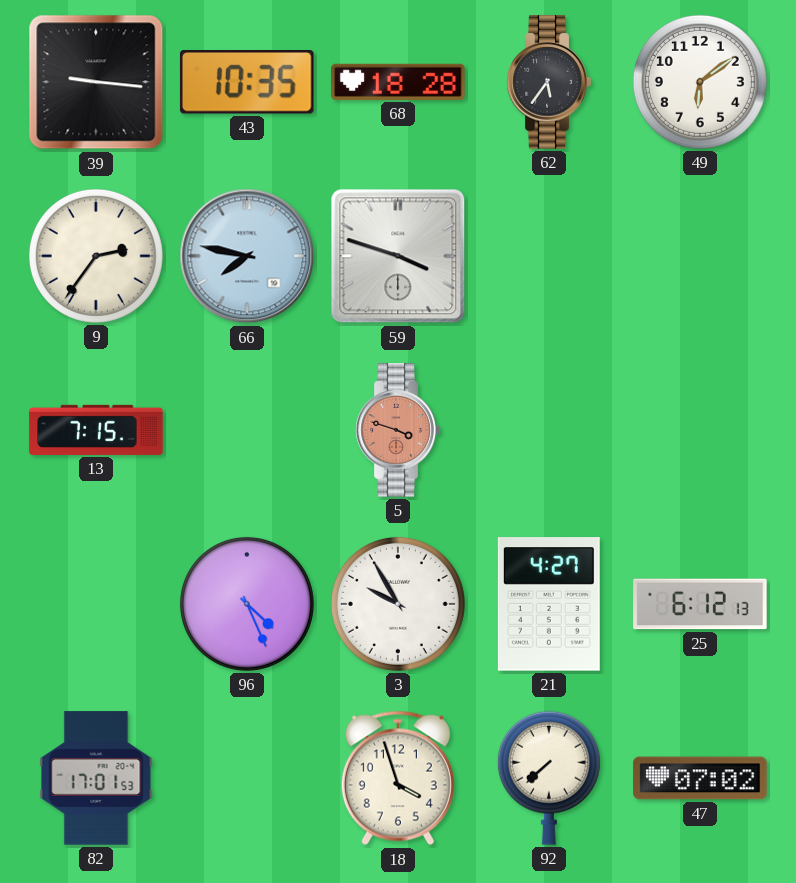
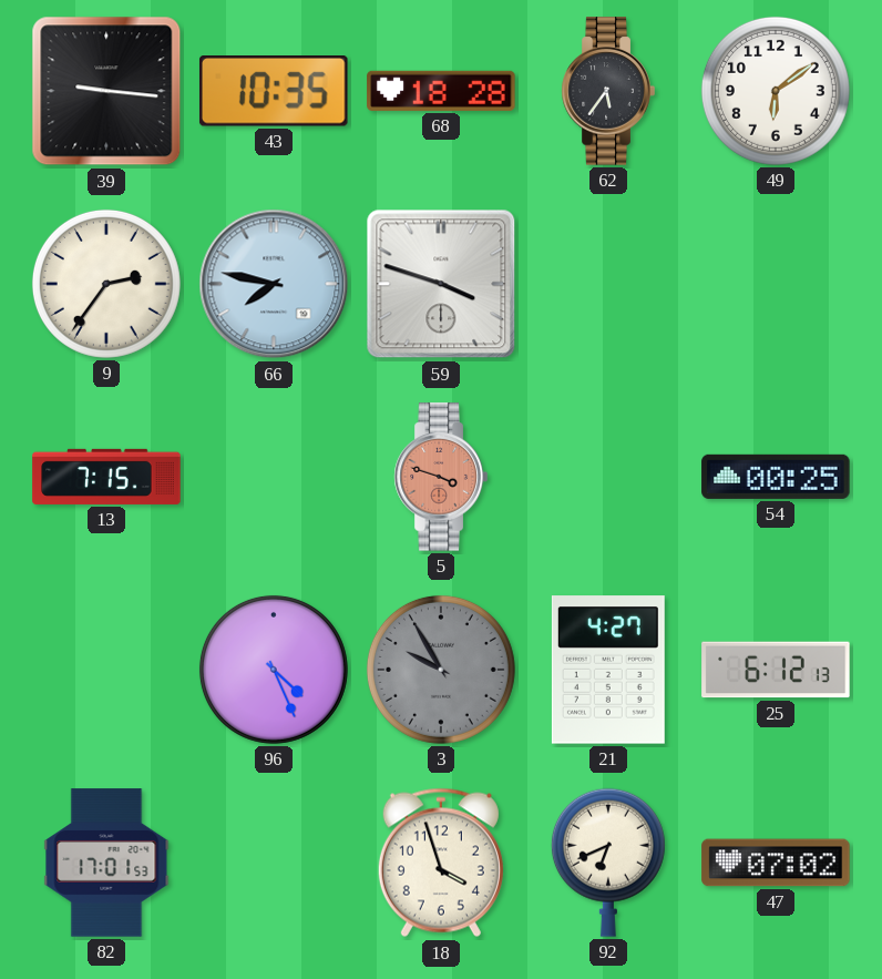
54: none -> 00:25 (776, 477)
3 dial: white -> grey (441, 670)
92: 7:38 -> 6:41 (608, 863)
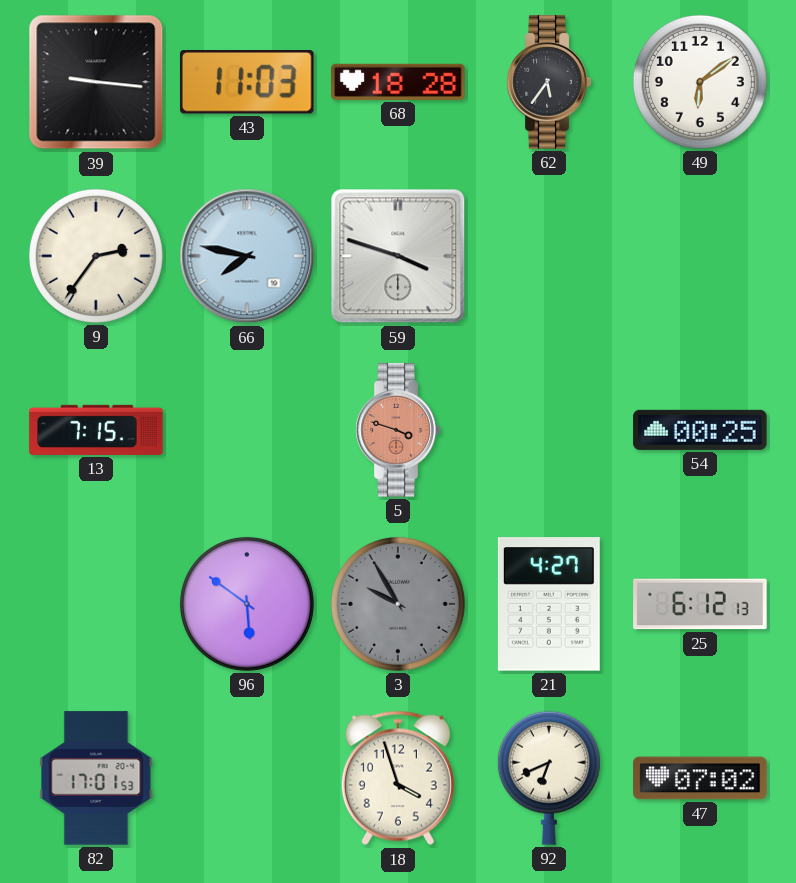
43: 10:35 -> 11:03 (247, 83)
96: 4:26 -> 5:51 (247, 604)
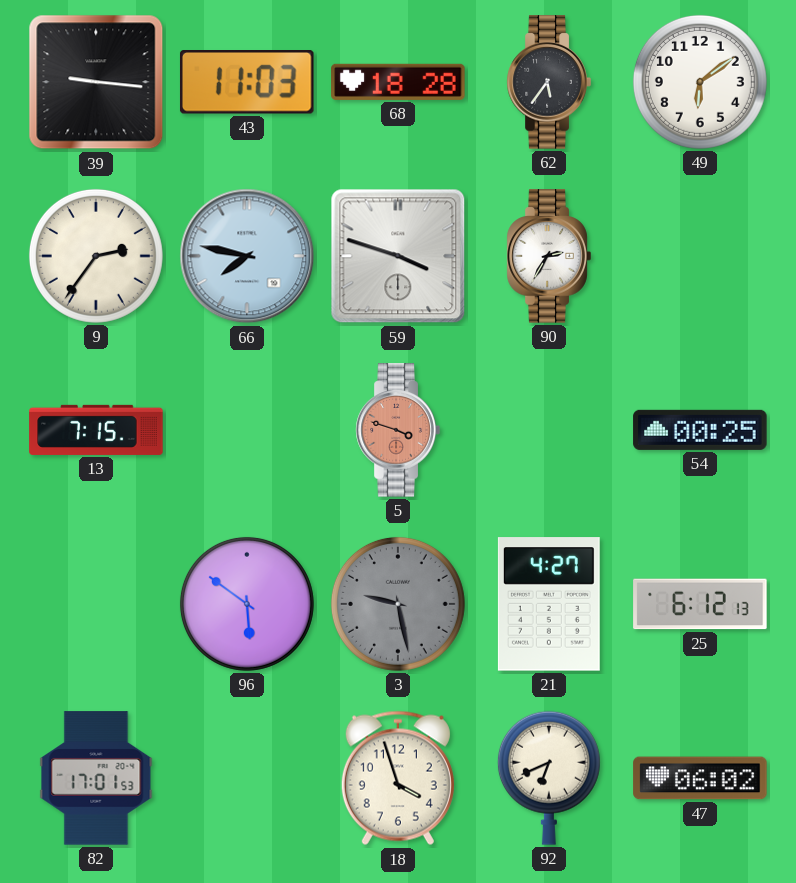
90: none -> 2:35 (549, 256)
3: 9:55 -> 9:28 (398, 604)
47: 07:02 -> 06:02 (700, 778)
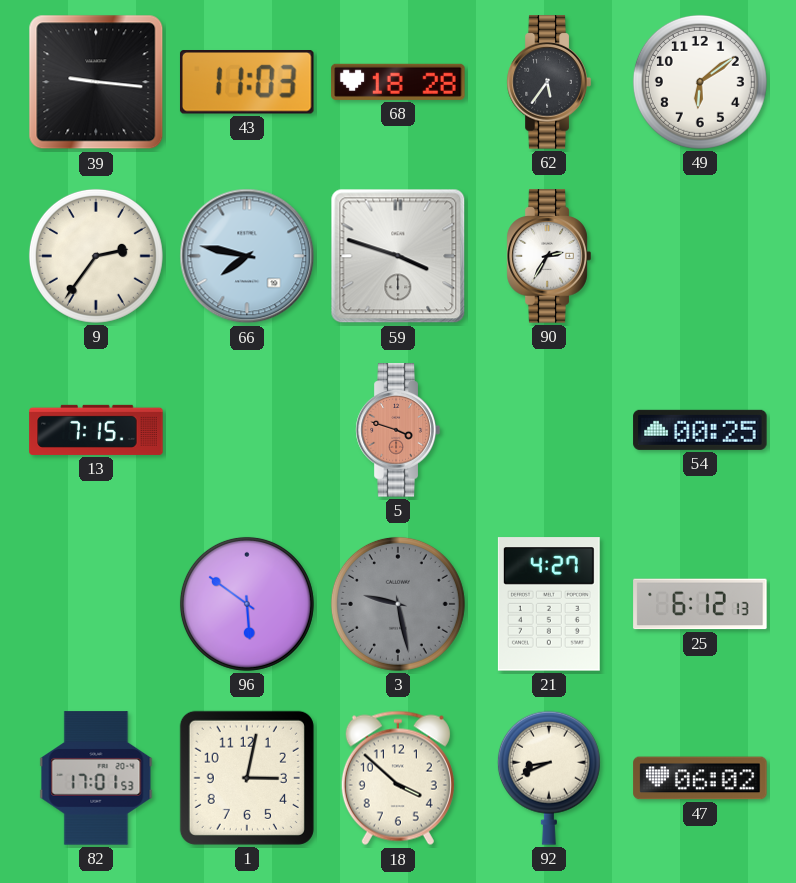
1: none -> 3:02 (247, 778)
18: 3:57 -> 3:52 (398, 778)
92: 6:41 -> 8:41 (549, 778)
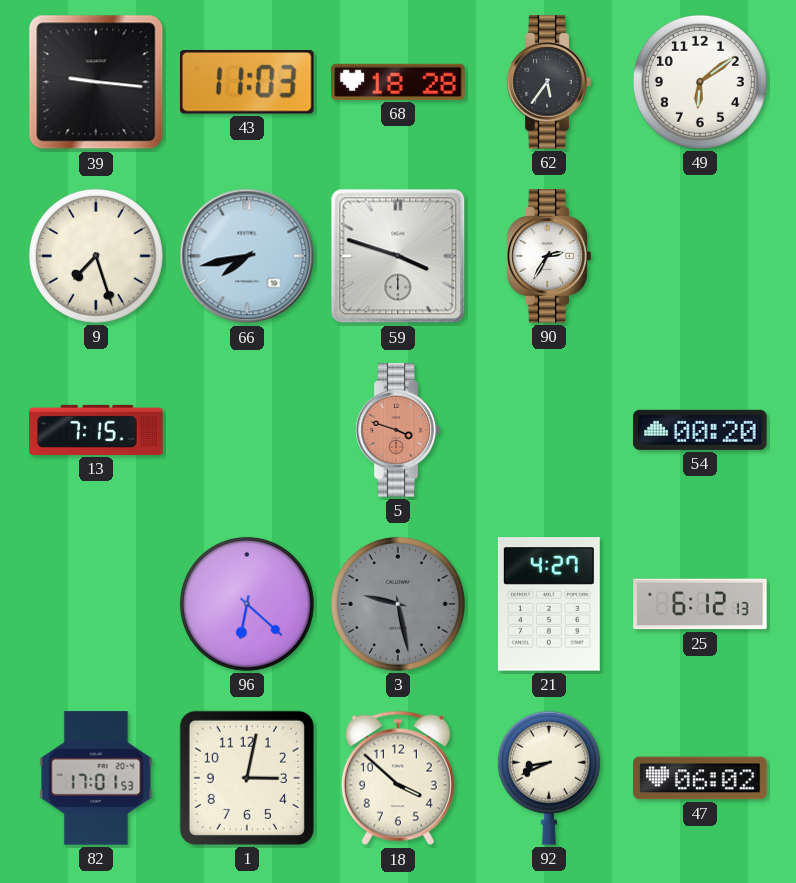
9: 2:36 -> 7:27 (96, 256)
66: 7:47 -> 7:43 (247, 256)
54: 00:25 -> 00:20 (700, 430)
96: 5:51 -> 6:22 (247, 604)
